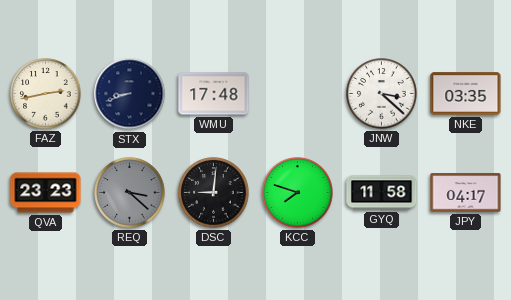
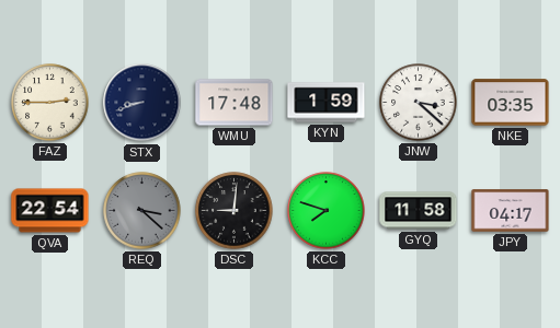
FAZ: 2:43 -> 2:45 (50, 103)
KYN: none -> 1:59 (327, 103)
QVA: 23:23 -> 22:54 (50, 211)
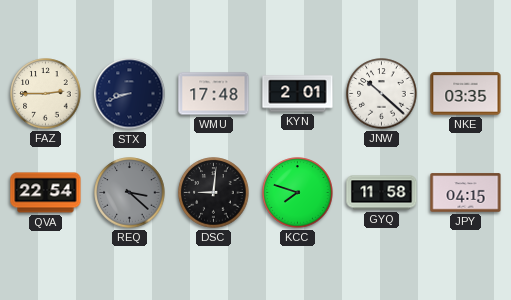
KYN: 1:59 -> 2:01 (298, 94)
JNW: 3:22 -> 10:22 (382, 94)
JPY: 04:17 -> 04:15 (466, 193)
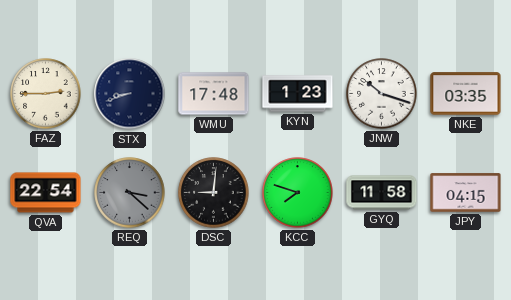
KYN: 2:01 -> 1:23 (298, 94)
JNW: 10:22 -> 10:18 (382, 94)
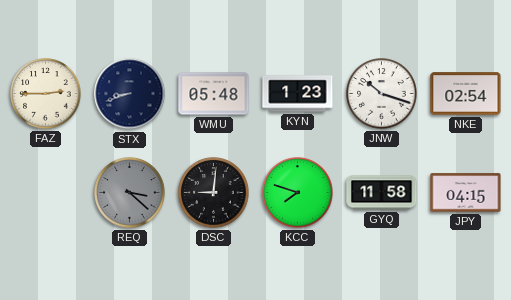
WMU: 17:48 -> 05:48 (214, 94)
NKE: 03:35 -> 02:54 (466, 94)
QVA: 22:54 -> none (46, 193)
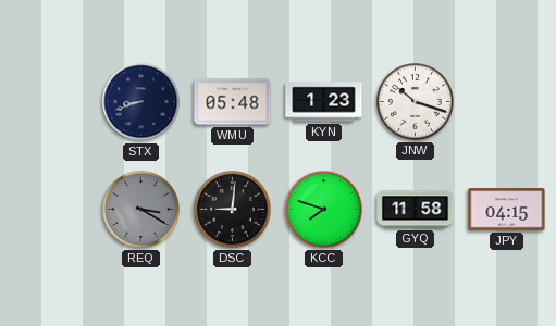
FAZ: 2:45 -> none (46, 94)
NKE: 02:54 -> none (466, 94)
REQ: 3:22 -> 3:20 (141, 210)
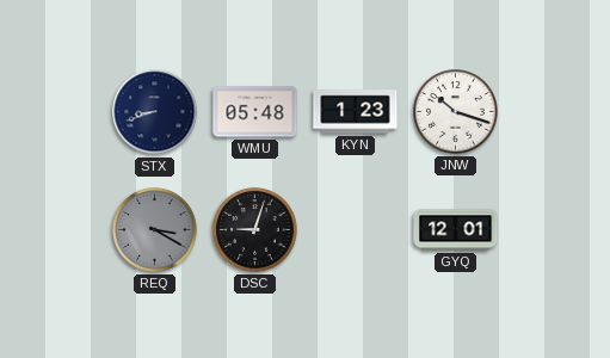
DSC: 9:01 -> 9:03 (255, 230)
KCC: 7:48 -> none (324, 210)
GYQ: 11:58 -> 12:01 (456, 230)
JPY: 04:15 -> none (507, 210)
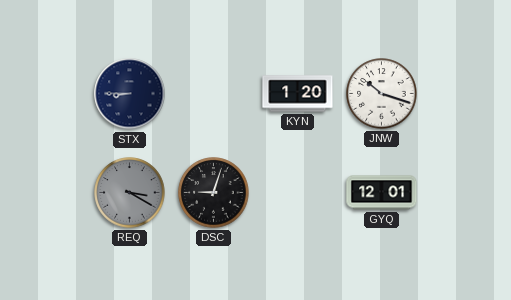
STX: 8:42 -> 8:45 (130, 94)
WMU: 05:48 -> none (255, 112)
KYN: 1:23 -> 1:20 (298, 94)
